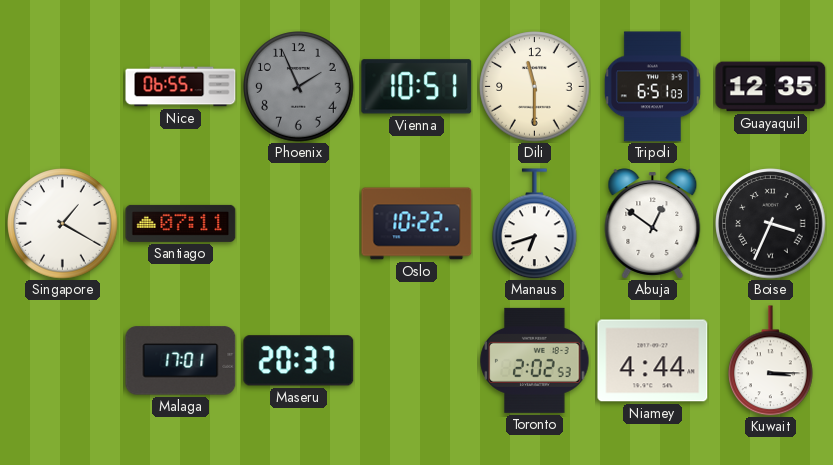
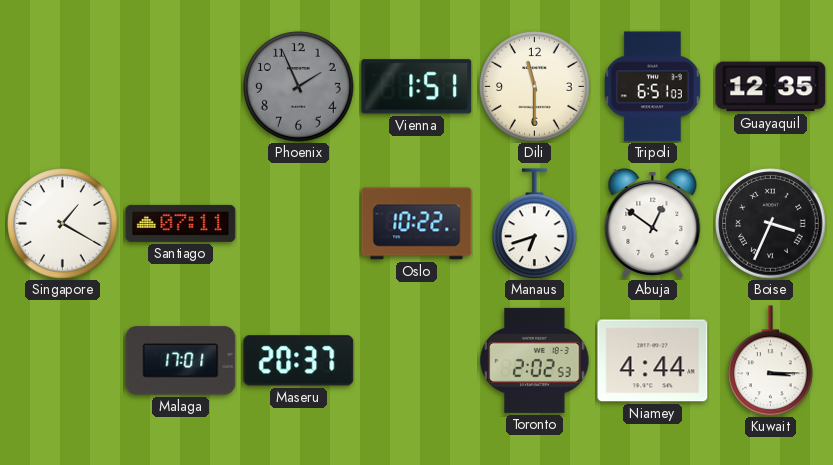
Nice: 06:55 -> none (181, 87)
Vienna: 10:51 -> 1:51 (417, 87)
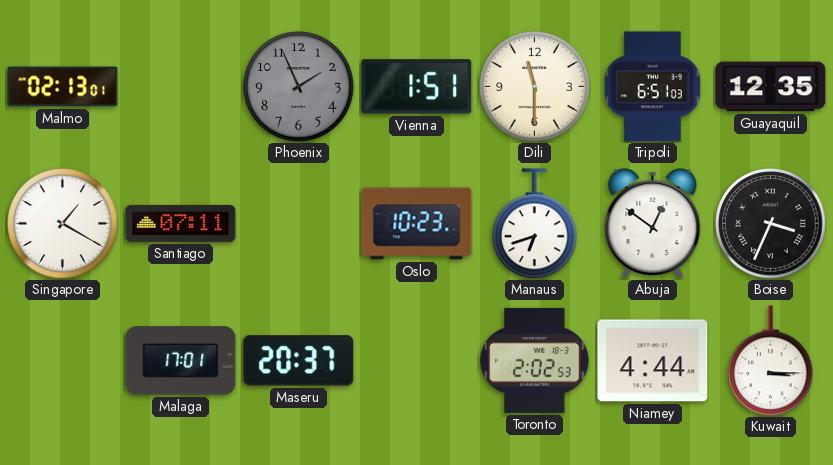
Malmo: none -> 02:13 (63, 87)
Oslo: 10:22 -> 10:23 (417, 224)
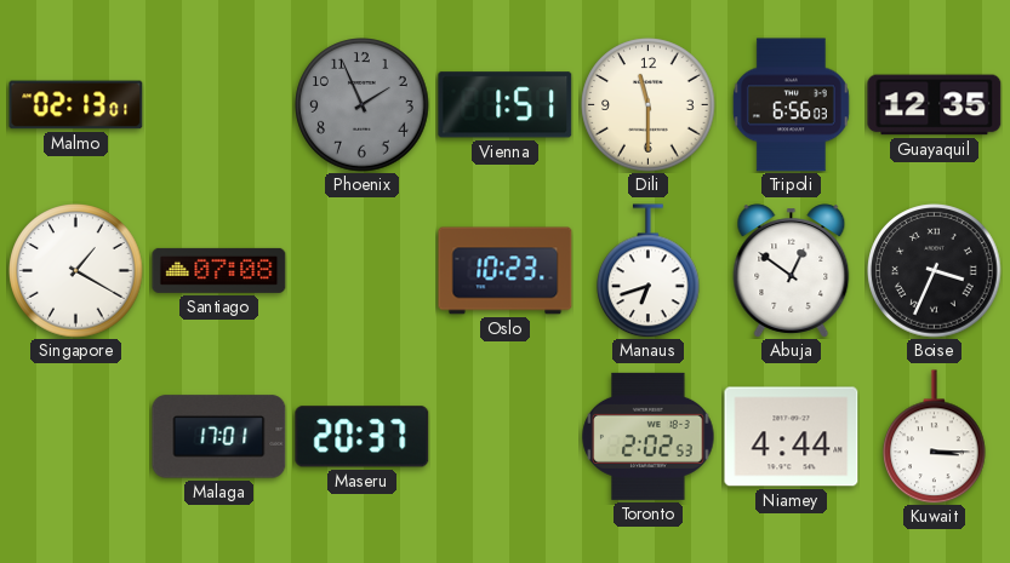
Tripoli: 6:51 -> 6:56 (791, 105)
Santiago: 07:11 -> 07:08 (219, 270)
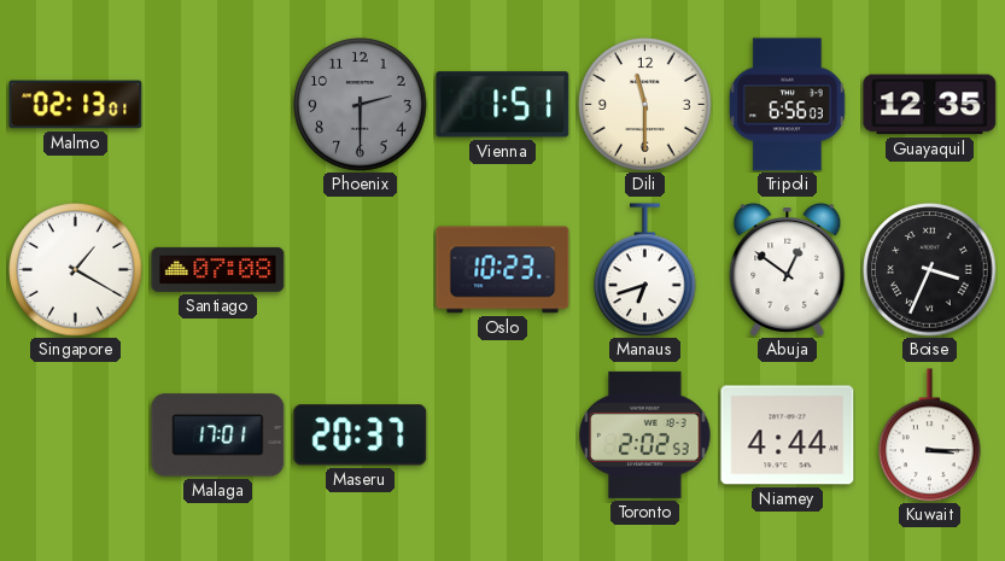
Phoenix: 1:56 -> 2:30 (361, 105)
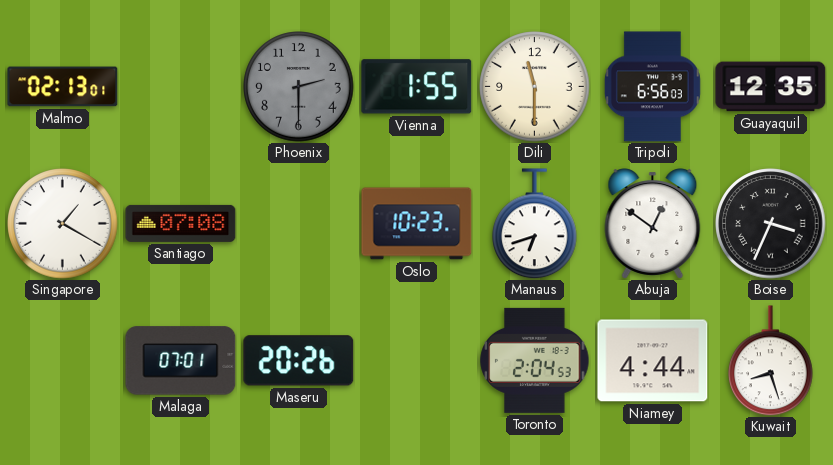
Vienna: 1:51 -> 1:55 (417, 87)
Malaga: 17:01 -> 07:01 (181, 361)
Maseru: 20:37 -> 20:26 (299, 361)
Toronto: 2:02 -> 2:04 (535, 360)
Kuwait: 3:15 -> 8:27 (771, 361)
